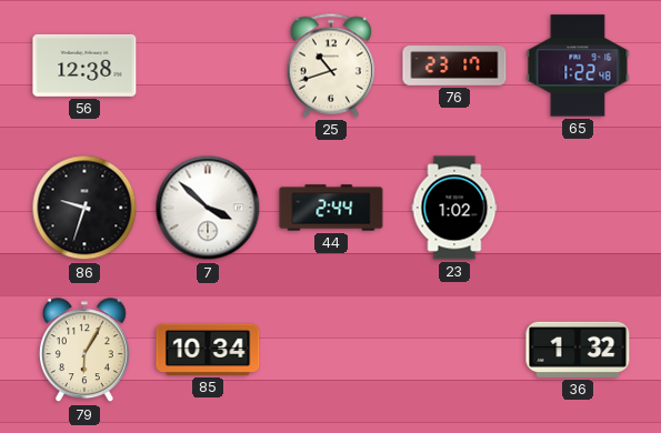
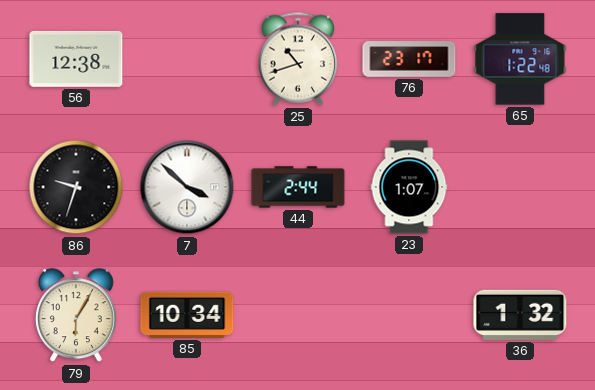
23: 1:02 -> 1:07 (409, 187)
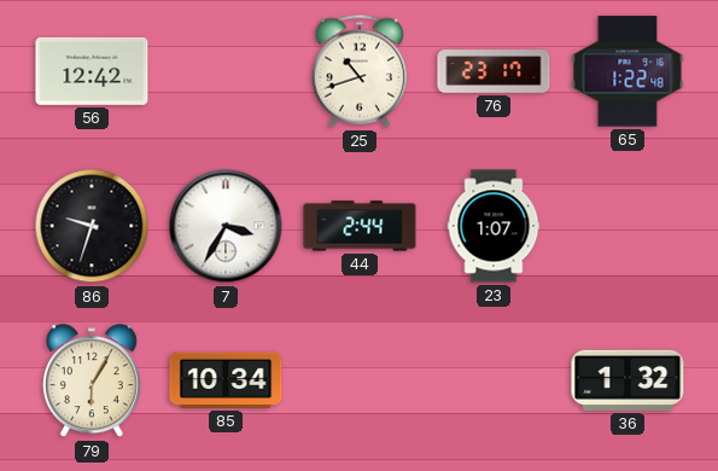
56: 12:38 -> 12:42 (92, 71)
7: 3:52 -> 3:35 (226, 226)
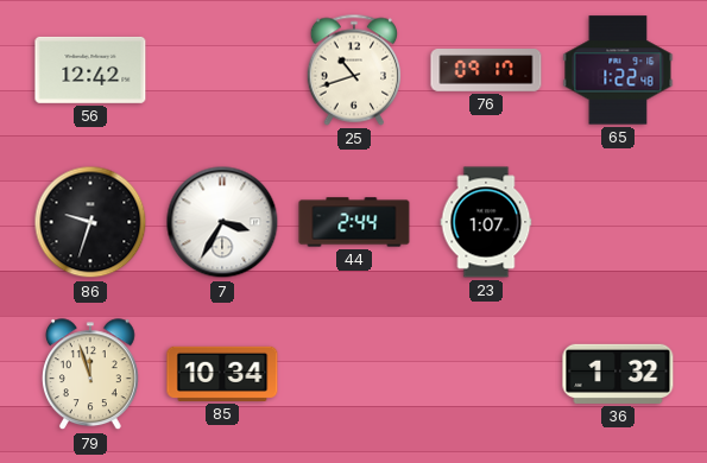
76: 23:17 -> 09:17 (486, 70)
79: 6:05 -> 11:57 (90, 375)
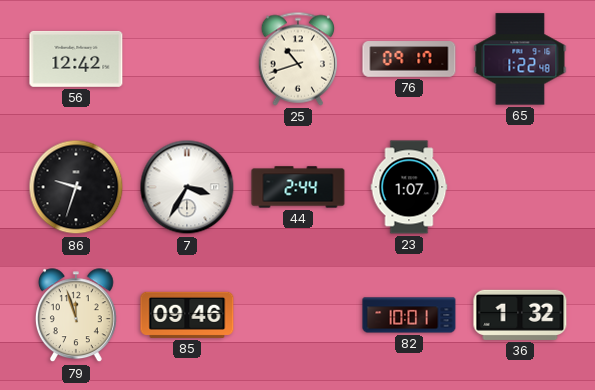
85: 10:34 -> 09:46 (187, 315)
82: none -> 10:01 (409, 315)
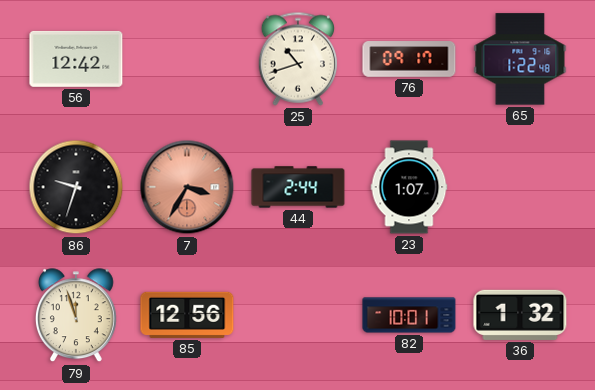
7 dial: white -> salmon (187, 187)
85: 09:46 -> 12:56 (187, 315)
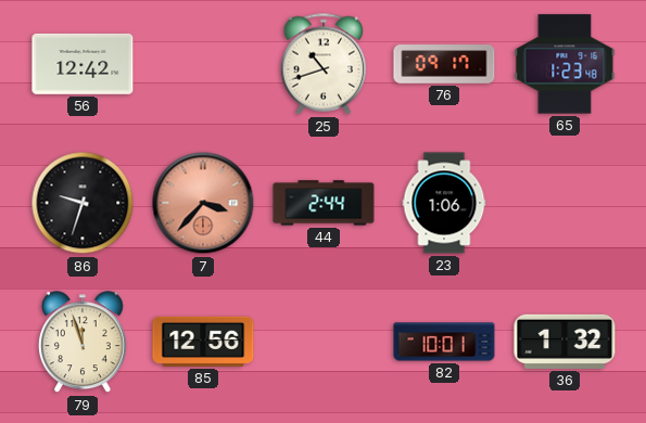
65: 1:22 -> 1:23 (565, 64)
7: 3:35 -> 3:37 (203, 203)
23: 1:07 -> 1:06 (444, 203)
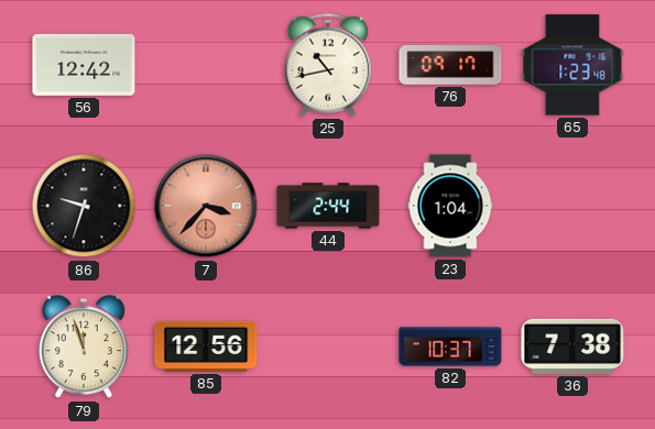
25: 10:42 -> 10:43 (328, 65)
23: 1:06 -> 1:04 (450, 206)
82: 10:01 -> 10:37 (450, 346)
36: 1:32 -> 7:38 (572, 346)
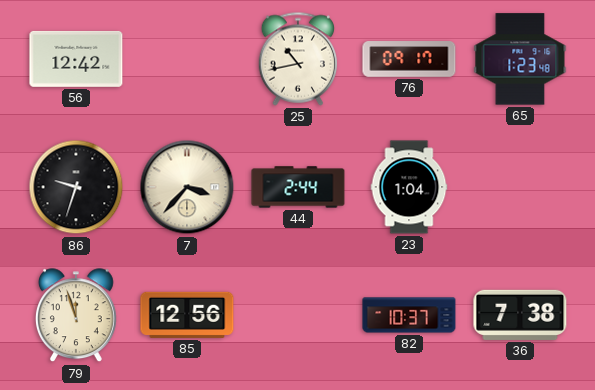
7 dial: salmon -> cream (187, 187)
